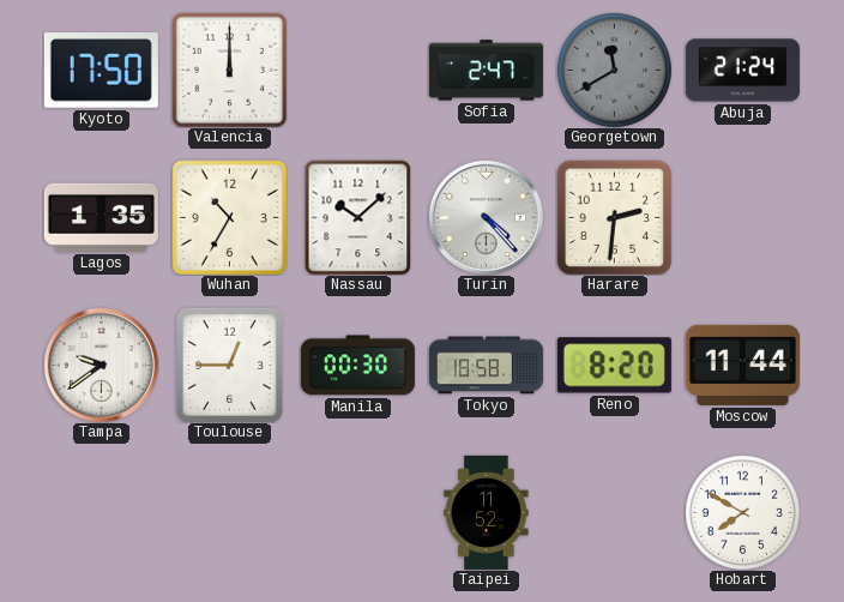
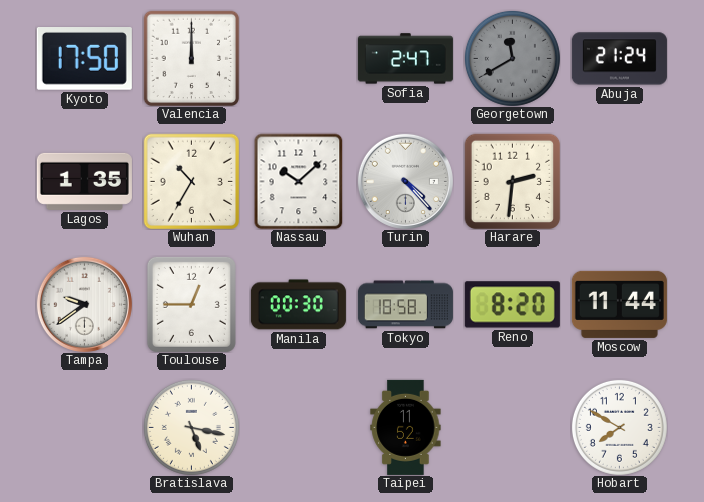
Bratislava: none -> 5:17 (191, 427)
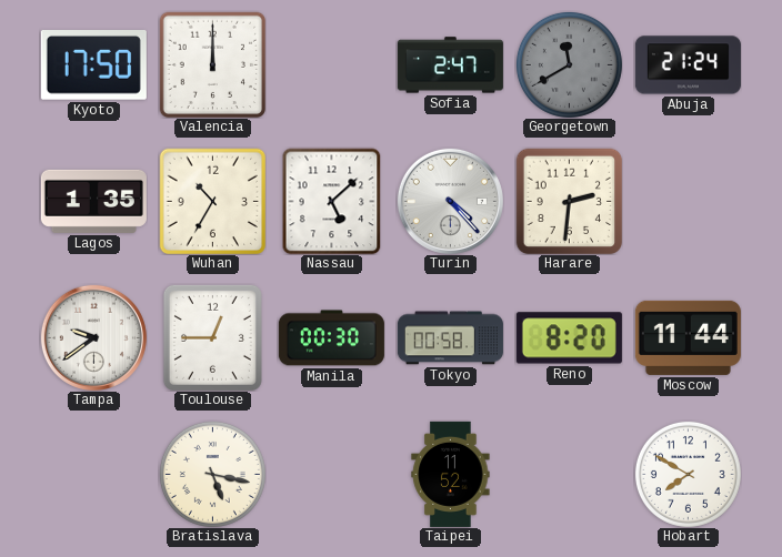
Nassau: 10:08 -> 5:08 (332, 201)
Tokyo: 18:58 -> 00:58 (450, 338)
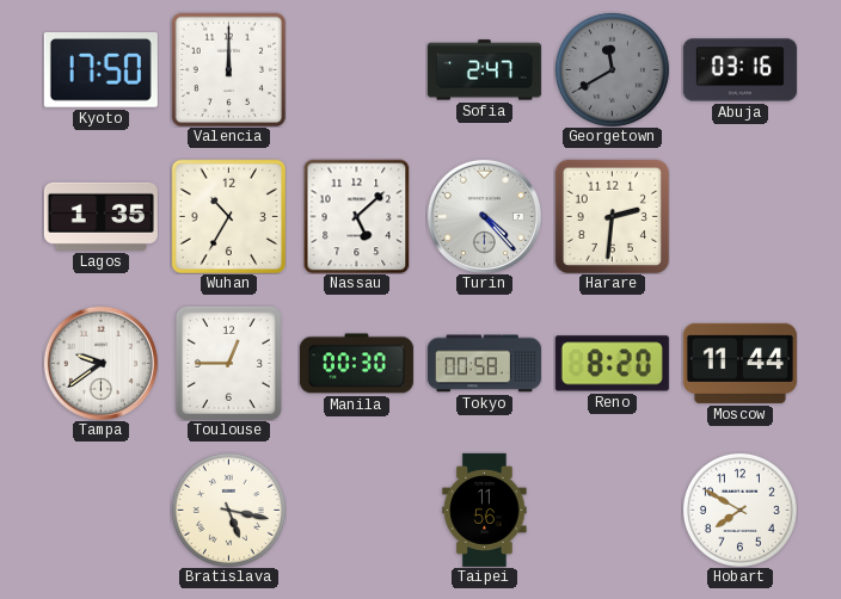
Abuja: 21:24 -> 03:16 (739, 70)
Taipei: 11:52 -> 11:56 (485, 510)
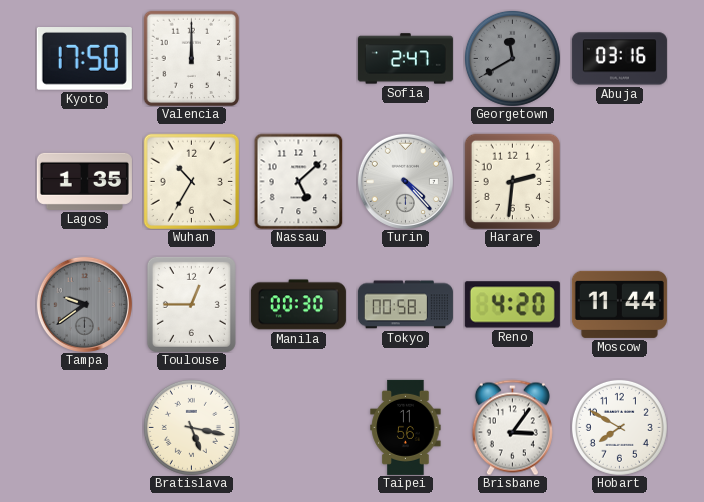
Tampa dial: white -> grey (84, 304)
Reno: 8:20 -> 4:20 (512, 305)
Brisbane: none -> 3:06 (512, 427)
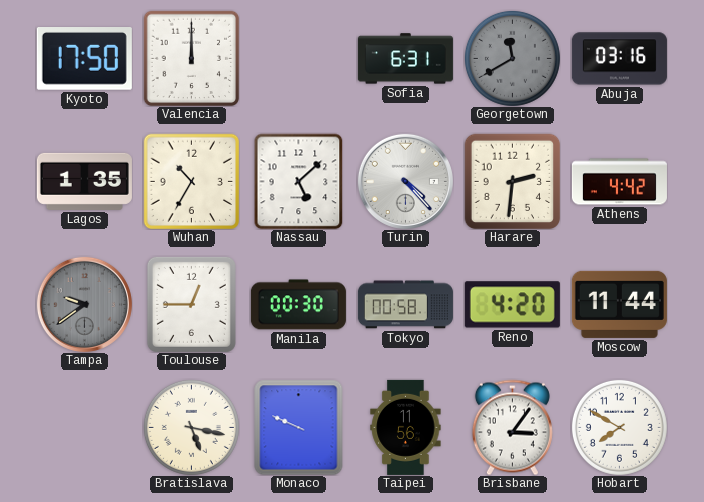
Sofia: 2:47 -> 6:31 (405, 59)
Athens: none -> 4:42 (619, 182)
Monaco: none -> 9:49 (299, 427)
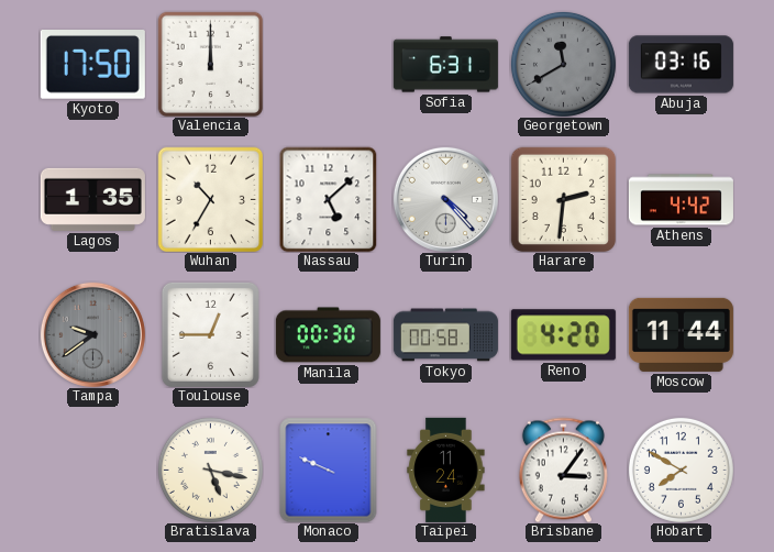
Taipei: 11:56 -> 11:24 (446, 470)
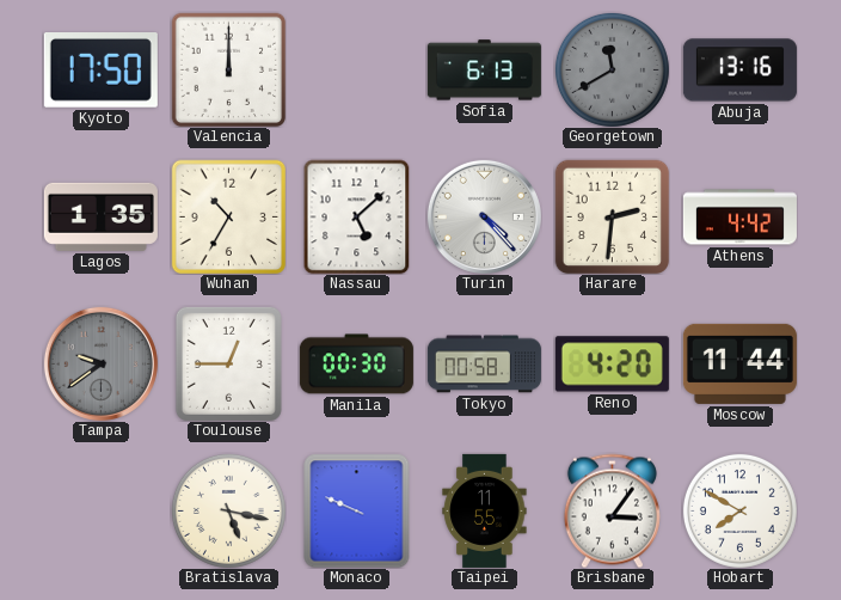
Sofia: 6:31 -> 6:13 (484, 71)
Abuja: 03:16 -> 13:16 (739, 71)
Taipei: 11:24 -> 11:55 (485, 510)
